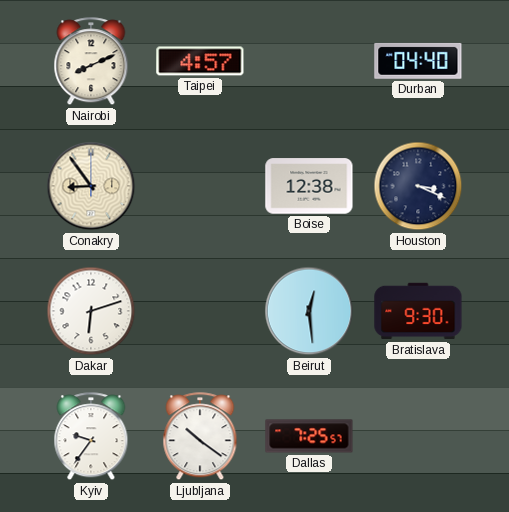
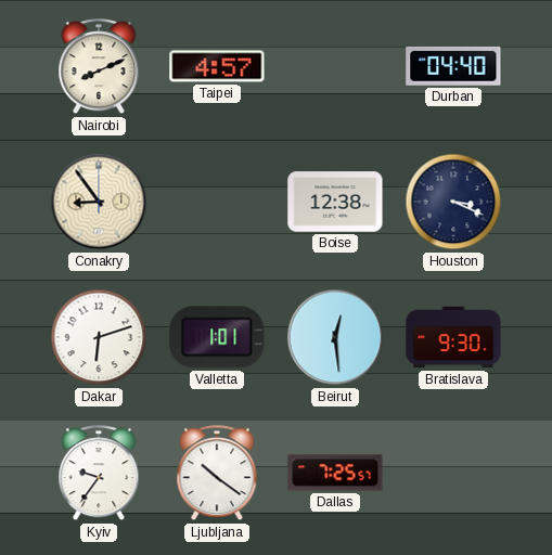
Valletta: none -> 1:01 (217, 337)
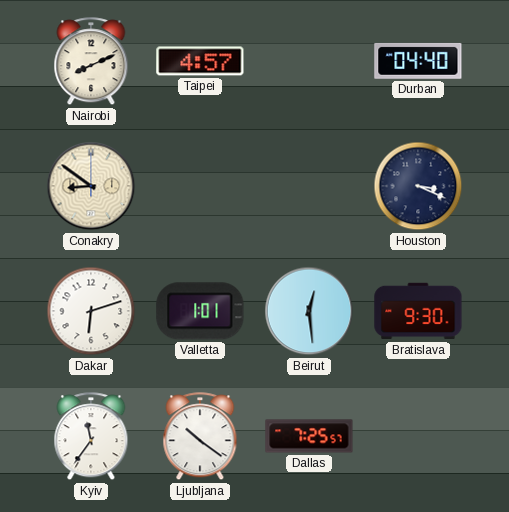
Conakry: 8:54 -> 8:51 (91, 186)
Boise: 12:38 -> none (335, 202)
Kyiv: 9:36 -> 11:36 (91, 437)
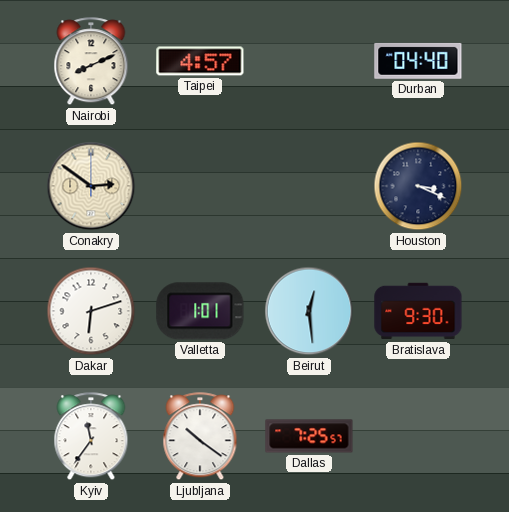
Conakry: 8:51 -> 2:51 (91, 186)
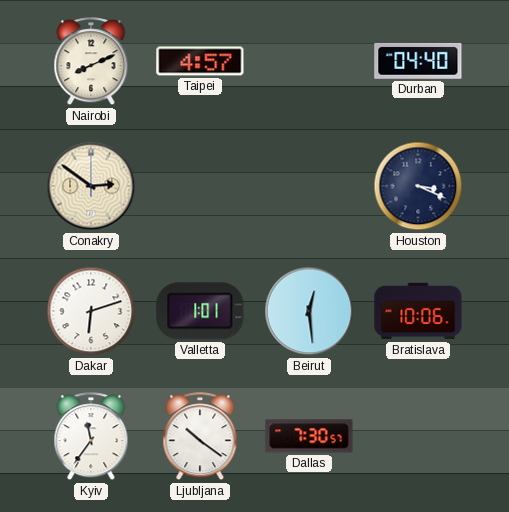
Bratislava: 9:30 -> 10:06 (418, 311)
Dallas: 7:25 -> 7:30 (309, 436)
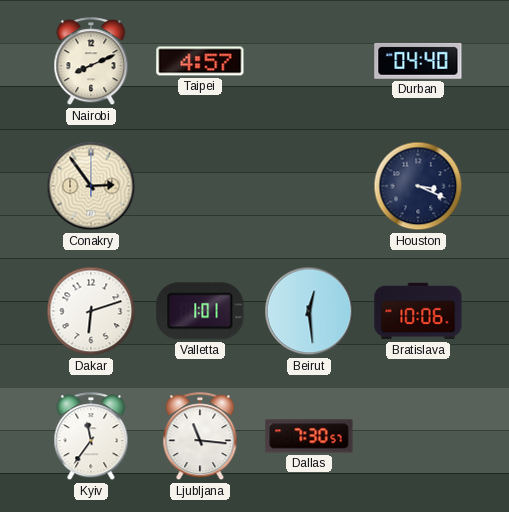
Conakry: 2:51 -> 2:54 (91, 186)
Ljubljana: 10:21 -> 11:16 (200, 437)
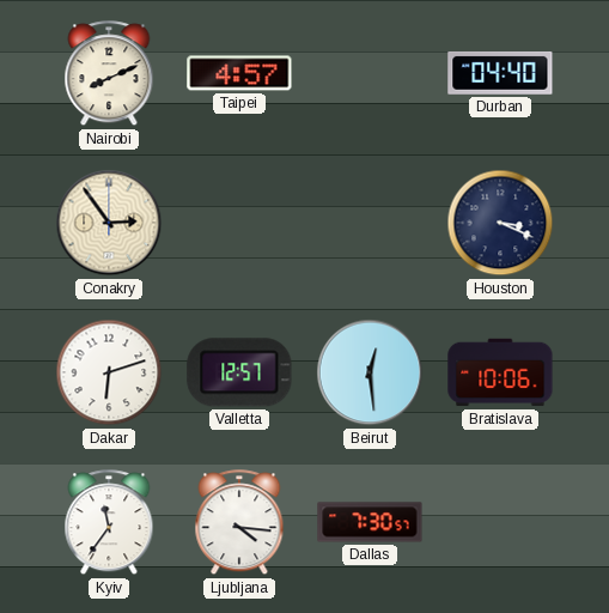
Valletta: 1:01 -> 12:57 (239, 372)
Ljubljana: 11:16 -> 4:16 (239, 523)
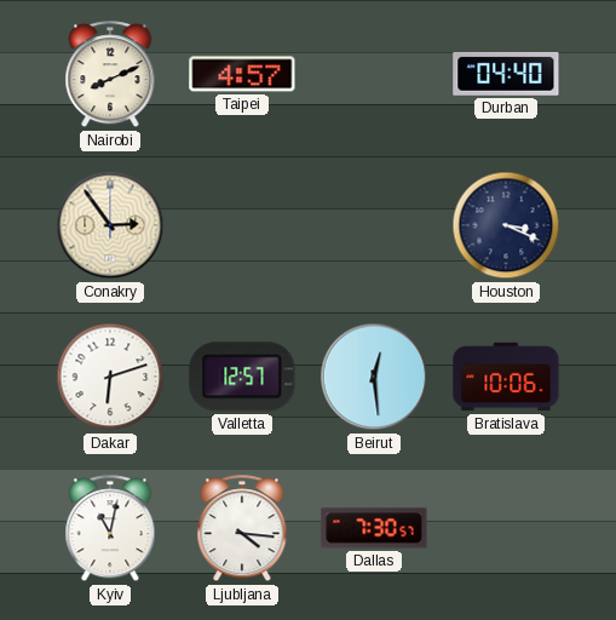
Kyiv: 11:36 -> 11:02 (110, 529)
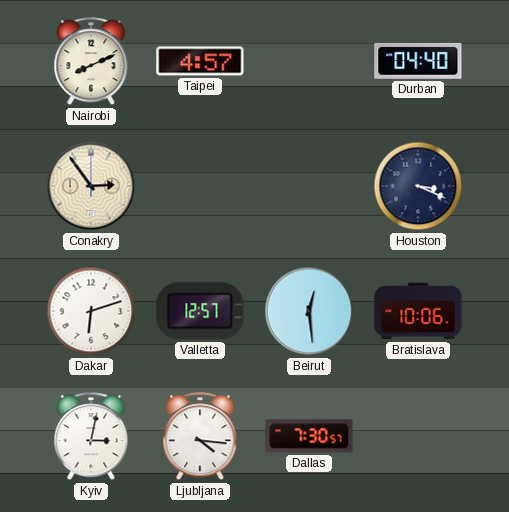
Kyiv: 11:02 -> 3:02 (91, 437)
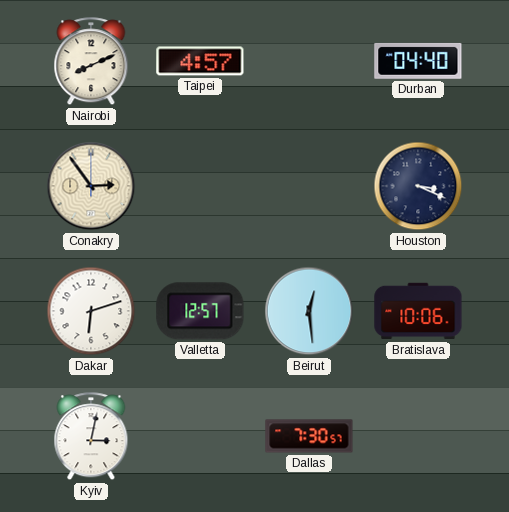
Ljubljana: 4:16 -> none (200, 437)
